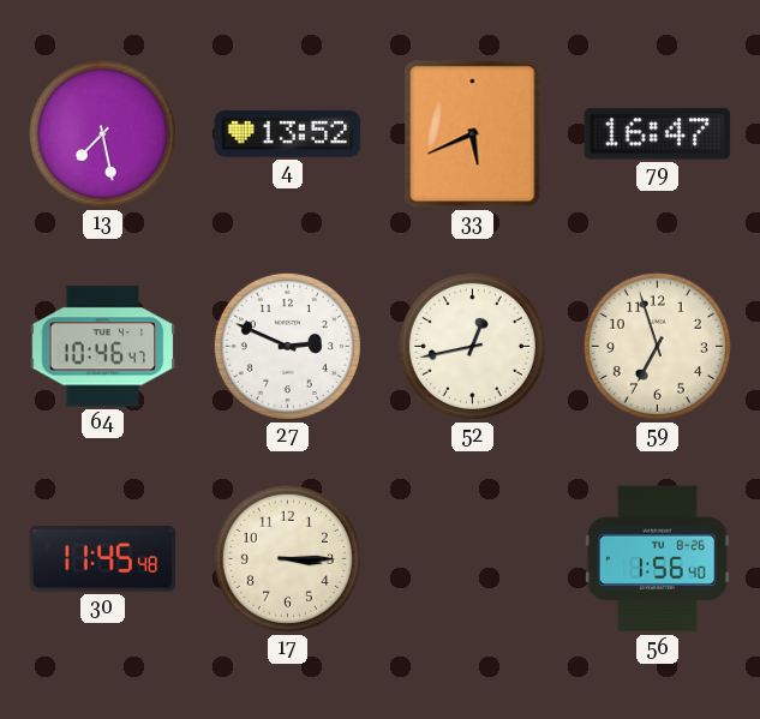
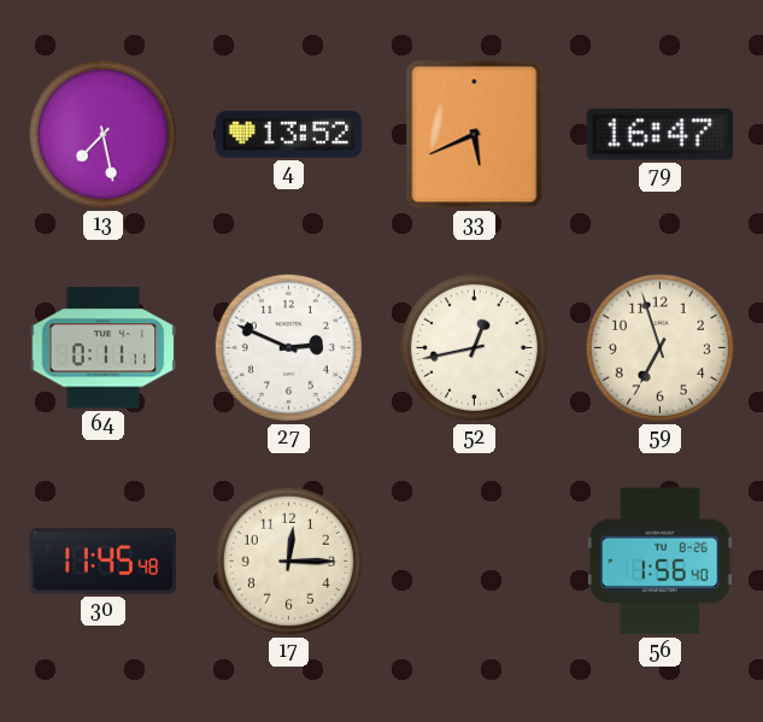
64: 10:46 -> 0:11 (104, 348)
17: 3:15 -> 12:15 (288, 560)
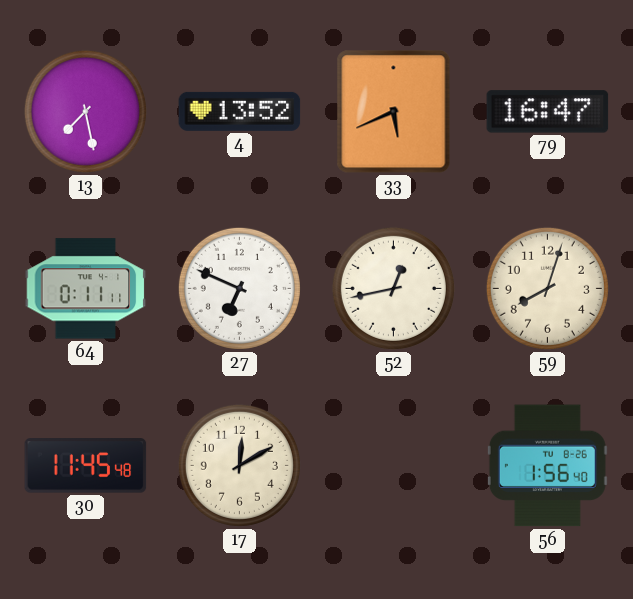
27: 2:49 -> 6:49 (239, 288)
59: 6:57 -> 8:03 (547, 288)
17: 12:15 -> 12:10 (239, 465)
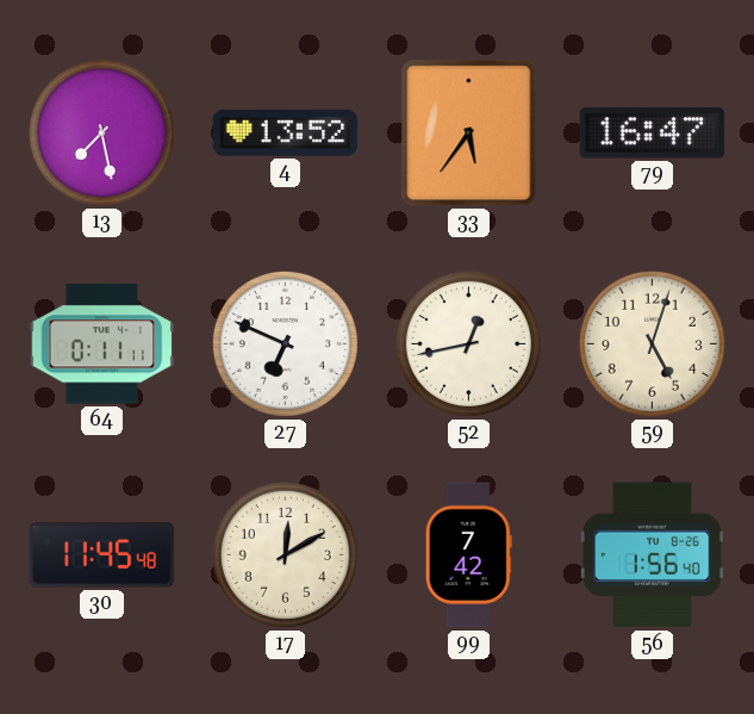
33: 5:41 -> 5:36 (469, 134)
59: 8:03 -> 5:03 (652, 343)
99: none -> 7:42 (468, 555)
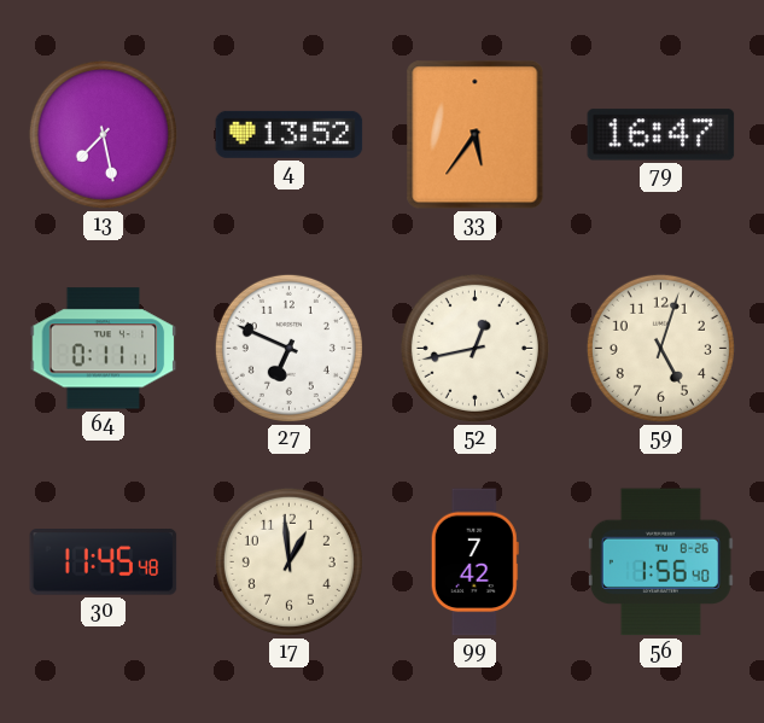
17: 12:10 -> 12:59 (288, 561)
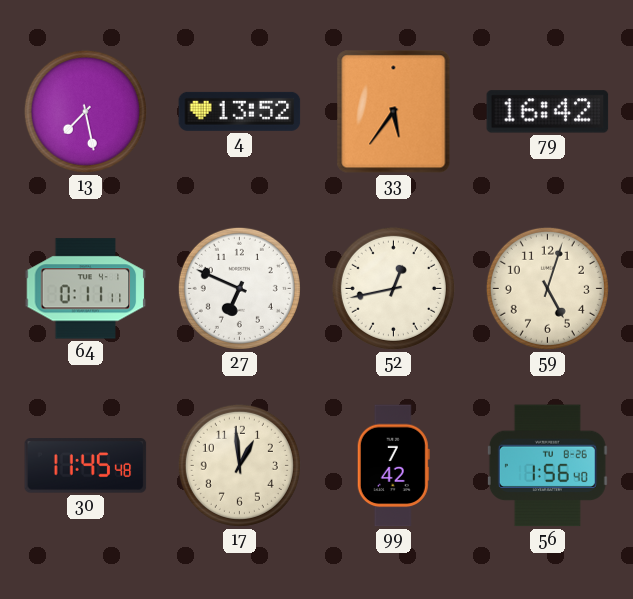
79: 16:47 -> 16:42 (548, 112)
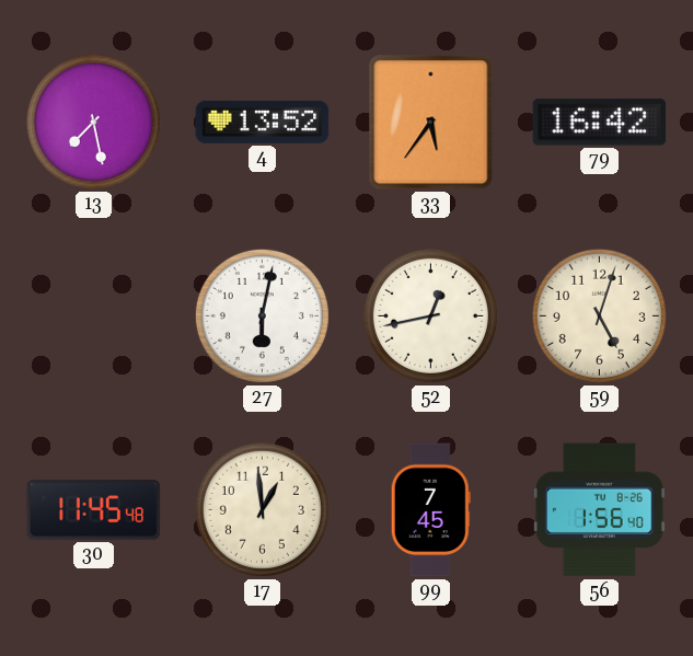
64: 0:11 -> none (86, 289)
27: 6:49 -> 6:02 (262, 315)
99: 7:42 -> 7:45 (430, 510)
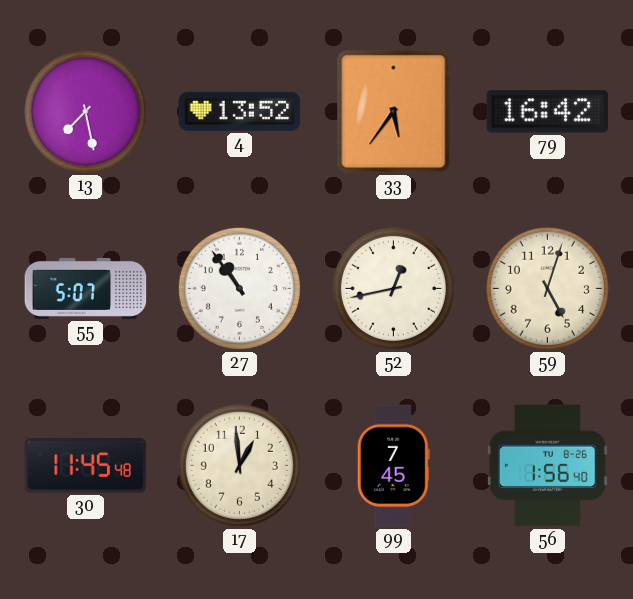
55: none -> 5:07 (86, 288)
27: 6:02 -> 10:54 (239, 288)
